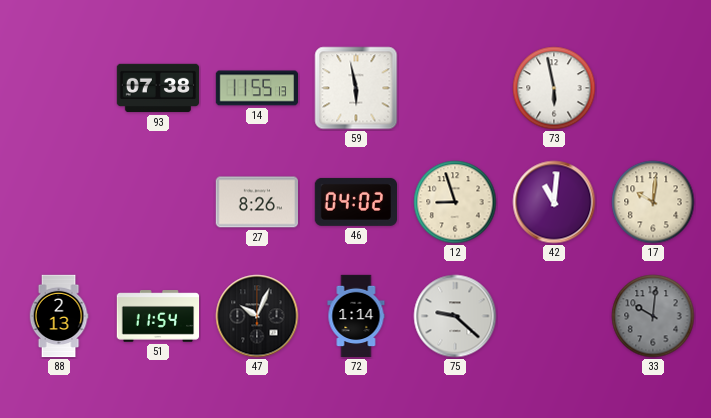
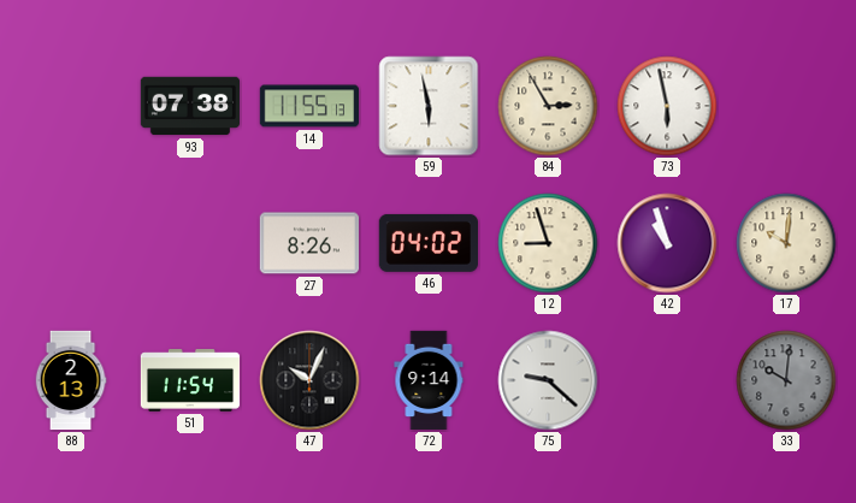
84: none -> 2:55 (548, 106)
42: 11:01 -> 10:57 (667, 243)
72: 1:14 -> 9:14 (429, 380)
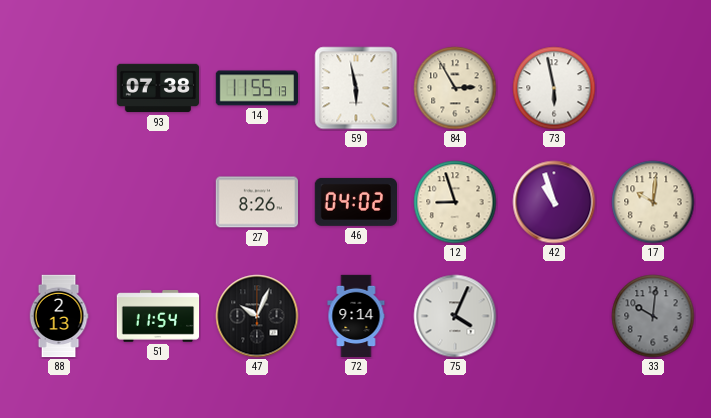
75: 9:22 -> 4:04 (455, 316)
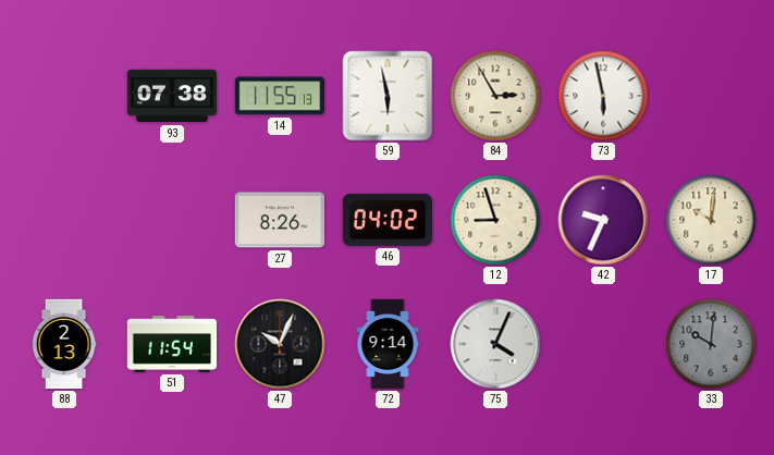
42: 10:57 -> 9:34 (603, 220)
